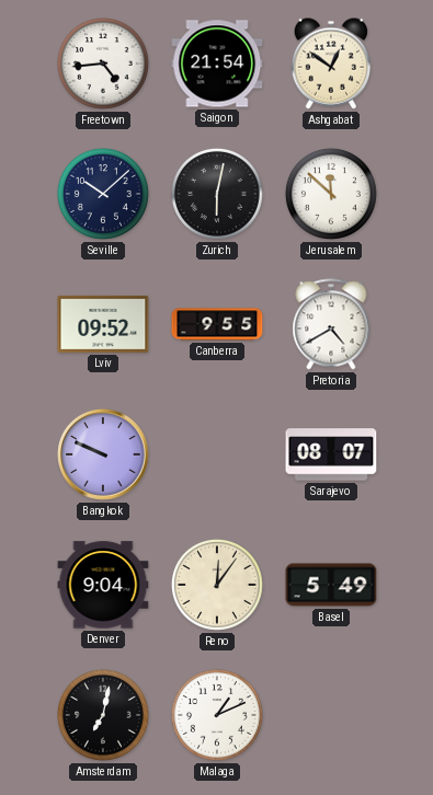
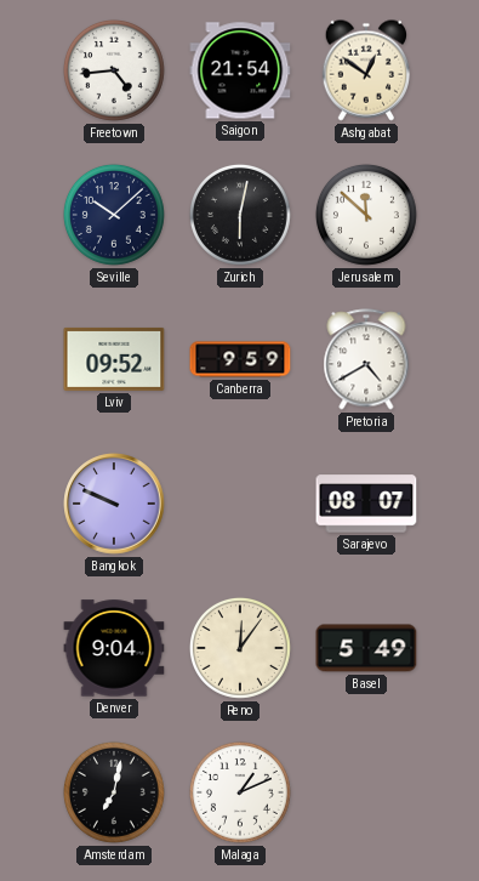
Canberra: 9:55 -> 9:59 (240, 359)
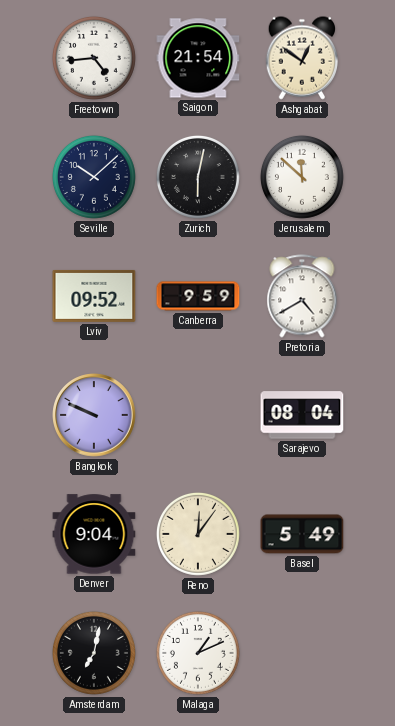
Sarajevo: 08:07 -> 08:04 (302, 415)
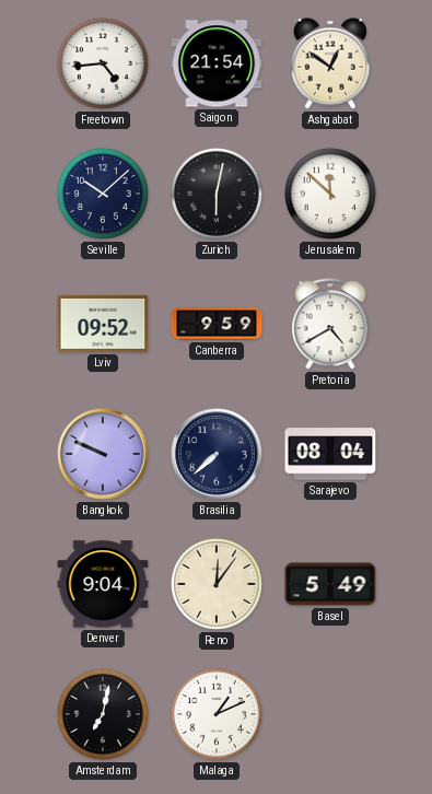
Brasilia: none -> 7:38 (217, 454)
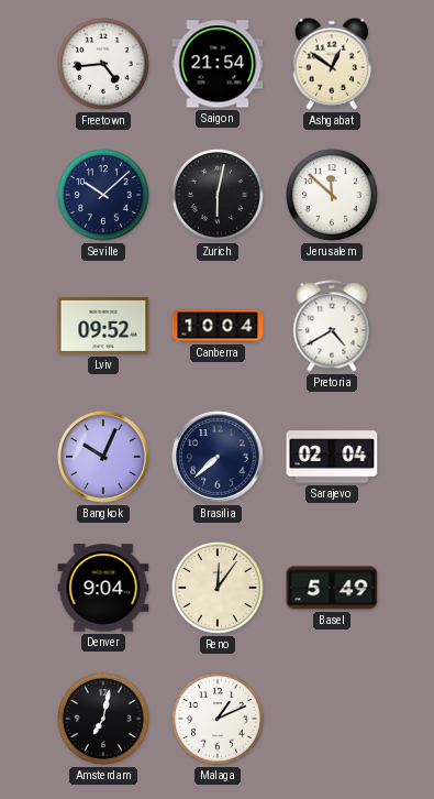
Canberra: 9:59 -> 10:04 (218, 326)
Bangkok: 9:49 -> 10:04 (103, 457)
Sarajevo: 08:04 -> 02:04 (332, 457)
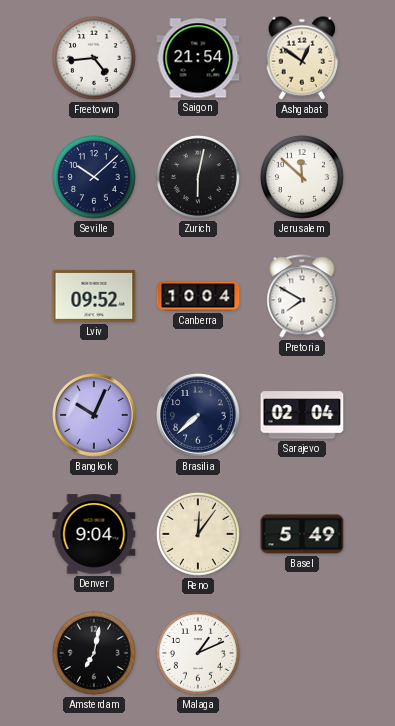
Pretoria: 4:40 -> 7:50 (302, 296)
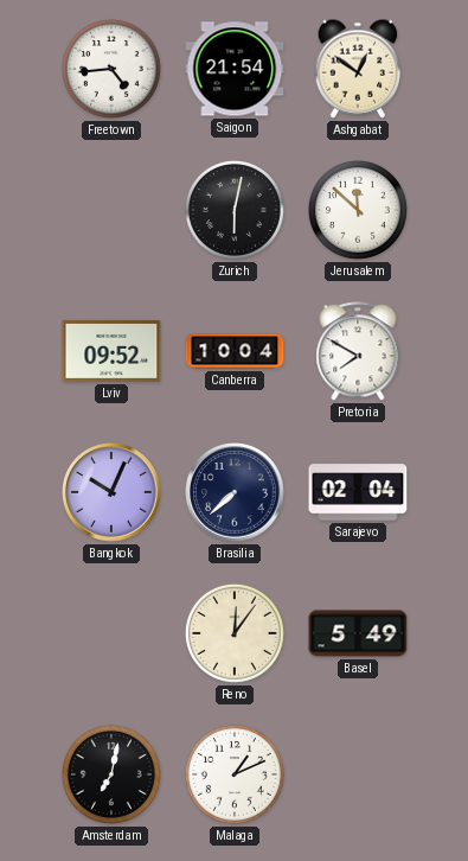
Seville: 10:08 -> none (94, 177)
Denver: 9:04 -> none (94, 534)
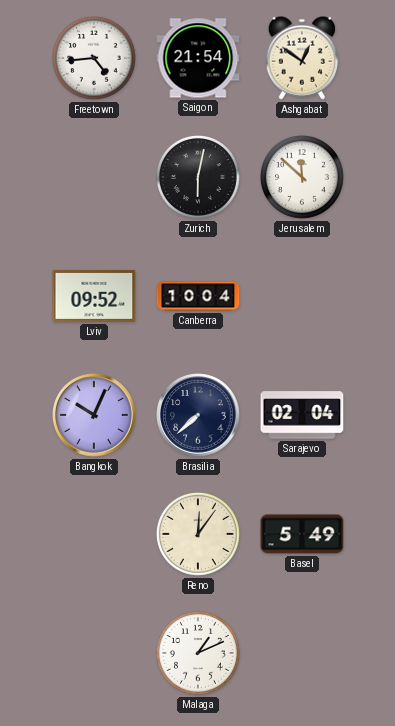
Pretoria: 7:50 -> none (358, 351)
Amsterdam: 7:02 -> none (111, 774)
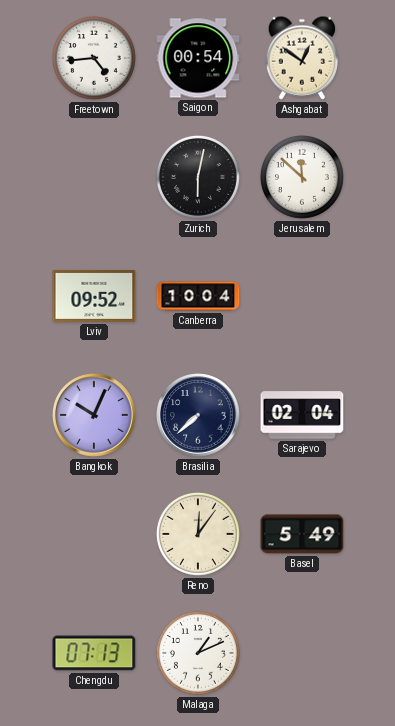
Saigon: 21:54 -> 00:54 (198, 58)
Chengdu: none -> 07:13 (94, 653)
